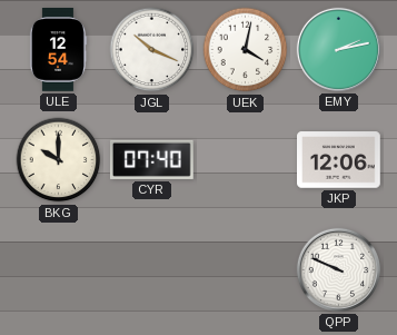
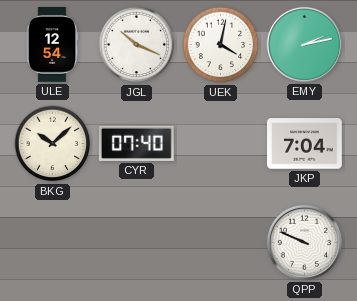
BKG: 10:00 -> 10:08 (53, 144)
JKP: 12:06 -> 7:04 (305, 144)
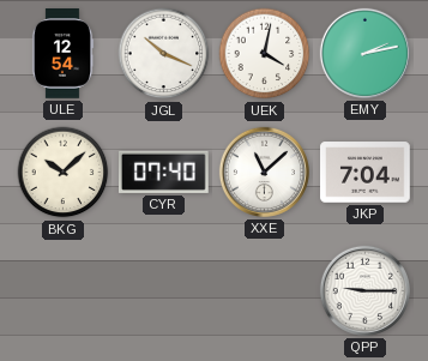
XXE: none -> 11:08 (264, 172)
QPP: 9:49 -> 9:15 (364, 290)
